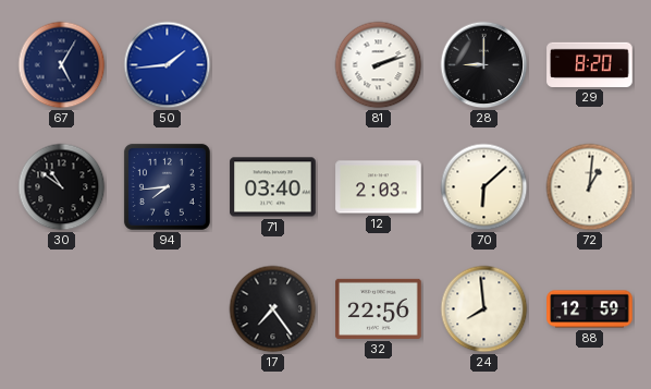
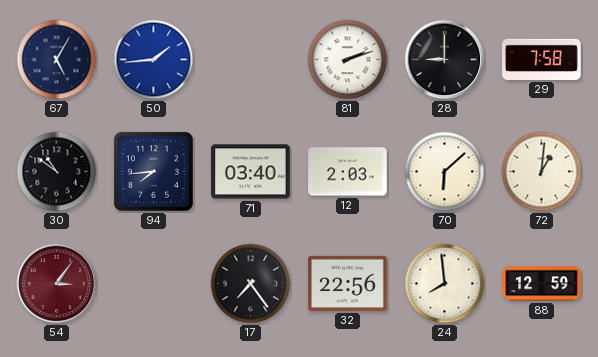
29: 8:20 -> 7:58 (542, 59)
54: none -> 3:06 (57, 284)
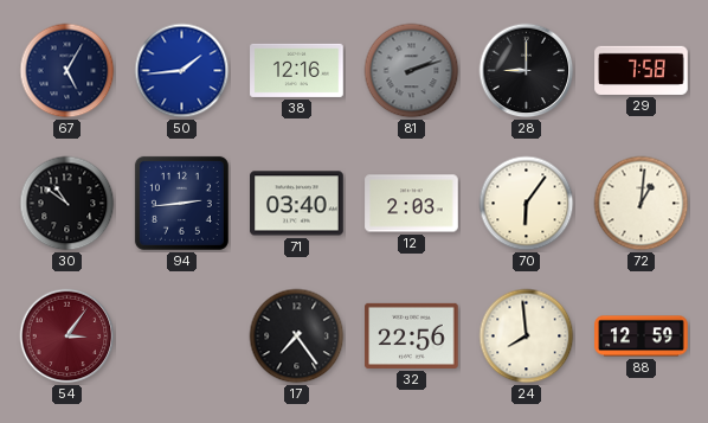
38: none -> 12:16 (297, 70)
81 dial: white -> grey (412, 71)
94: 7:44 -> 2:44 (181, 203)
70: 6:08 -> 6:06 (527, 204)
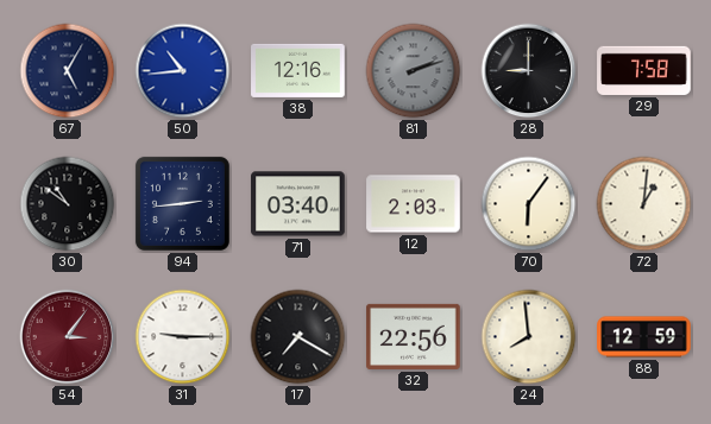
50: 1:44 -> 10:44 (183, 71)
31: none -> 9:15 (183, 337)
17: 7:24 -> 7:20 (298, 337)
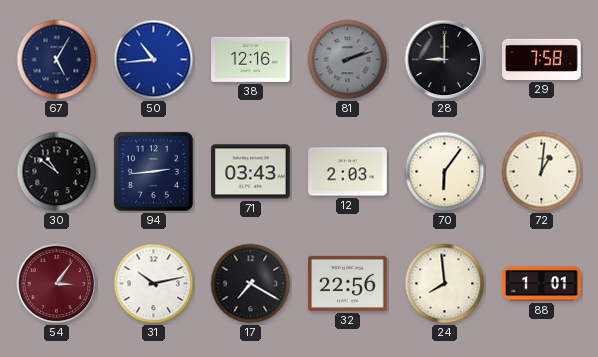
71: 03:40 -> 03:43 (251, 172)
31: 9:15 -> 10:13 (154, 284)
88: 12:59 -> 1:01 (542, 284)
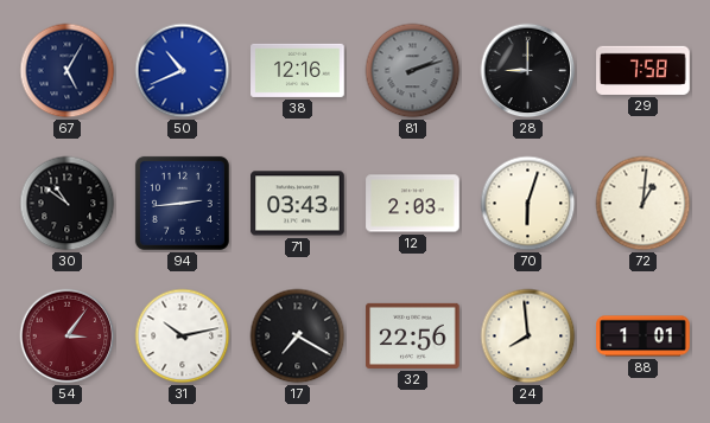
50: 10:44 -> 10:41 (183, 71)
70: 6:06 -> 6:03 (528, 204)
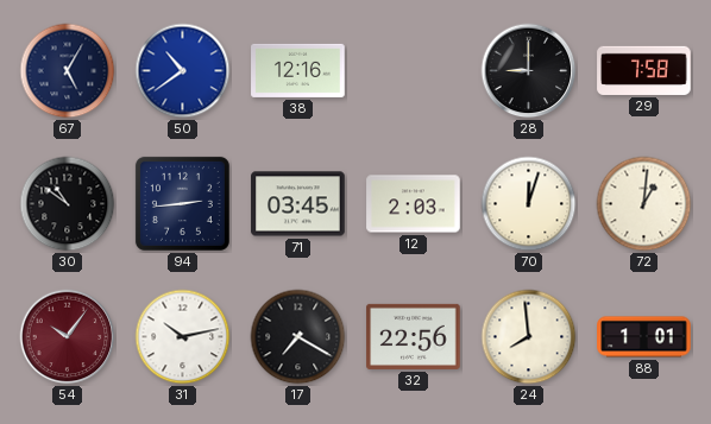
50: 10:41 -> 10:39 (183, 71)
81: 2:12 -> none (413, 71)
71: 03:43 -> 03:45 (298, 204)
70: 6:03 -> 12:03 (529, 204)
54: 3:06 -> 10:06 (68, 337)
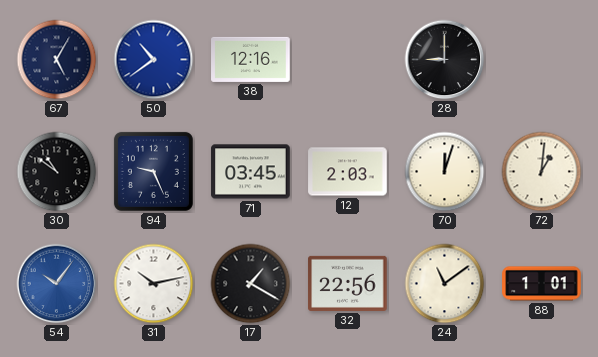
29: 7:58 -> none (644, 70)
94: 2:44 -> 9:26 (153, 171)
54 dial: burgundy -> blue (57, 284)
17: 7:20 -> 1:20 (251, 284)
24: 7:59 -> 11:09 (445, 284)
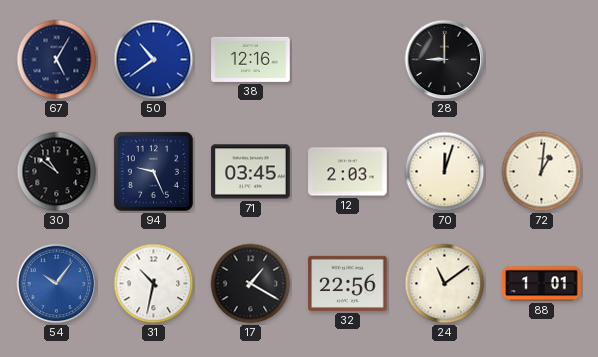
31: 10:13 -> 10:32 (154, 284)
